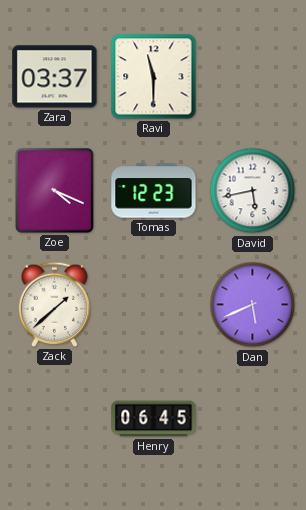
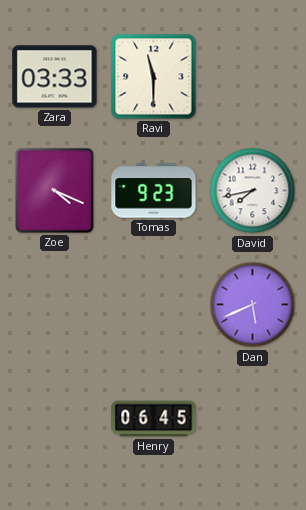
Zara: 03:37 -> 03:33 (55, 77)
Tomas: 12:23 -> 9:23 (154, 191)
David: 5:43 -> 7:43 (253, 191)
Zack: 1:38 -> none (55, 304)
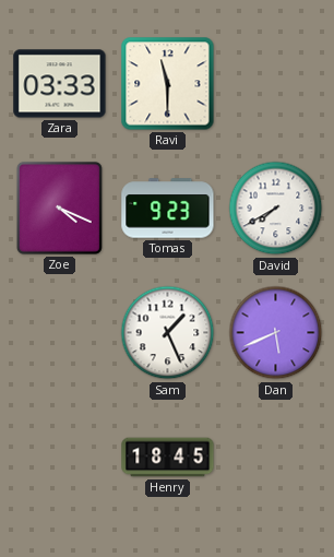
David: 7:43 -> 7:40 (276, 209)
Sam: none -> 1:26 (168, 333)
Henry: 06:45 -> 18:45 (168, 458)
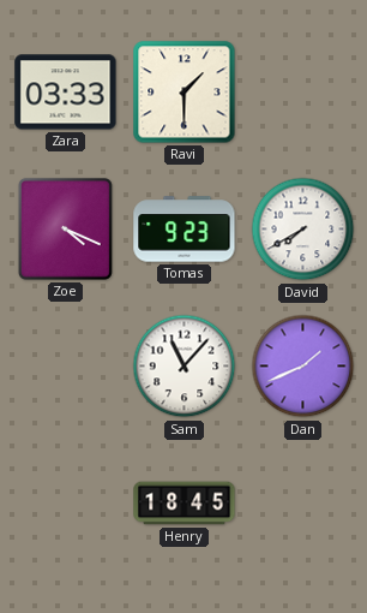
Ravi: 11:30 -> 1:30 (185, 93)
Sam: 1:26 -> 11:07 (185, 367)
Dan: 5:41 -> 1:41 (303, 367)
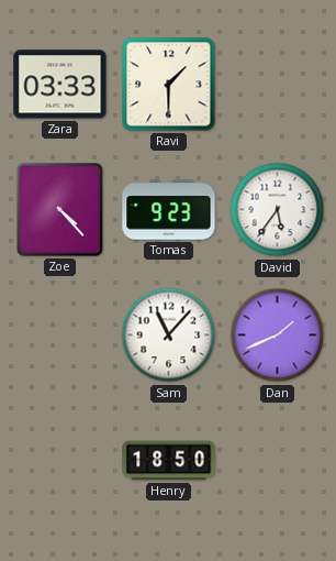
Zoe: 4:19 -> 4:23 (59, 209)
David: 7:40 -> 5:36 (278, 210)
Henry: 18:45 -> 18:50 (169, 461)
